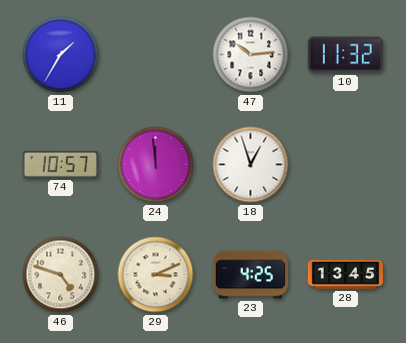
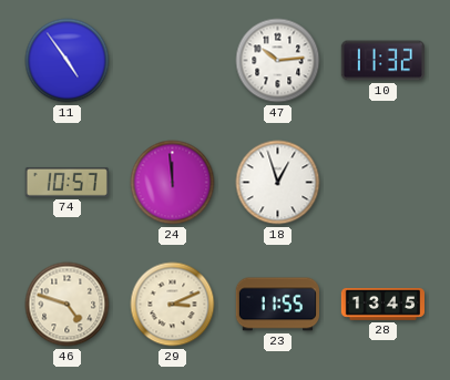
11: 1:35 -> 4:54 (68, 61)
23: 4:25 -> 11:55 (277, 305)
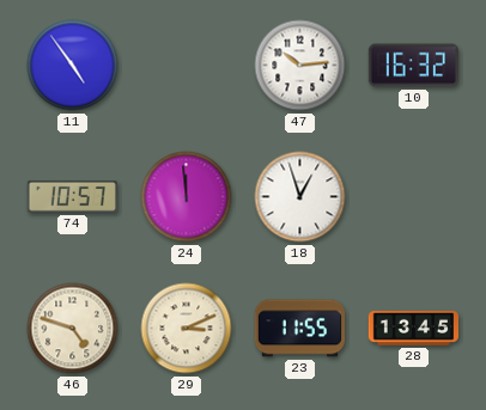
10: 11:32 -> 16:32 (413, 66)
